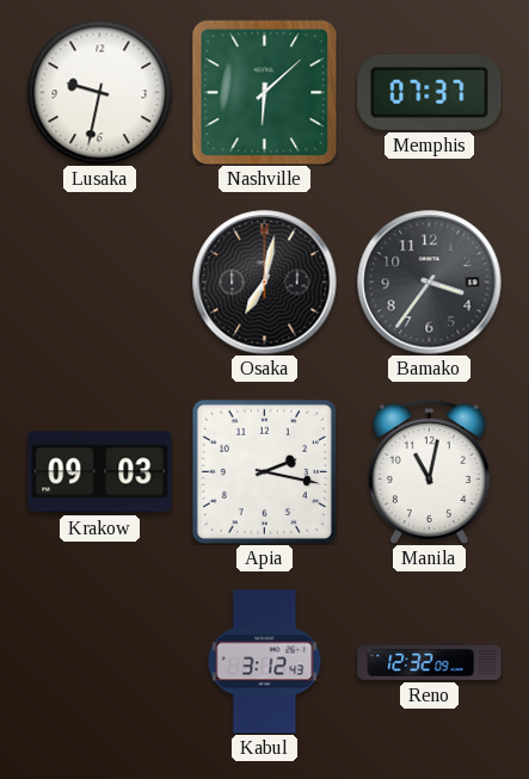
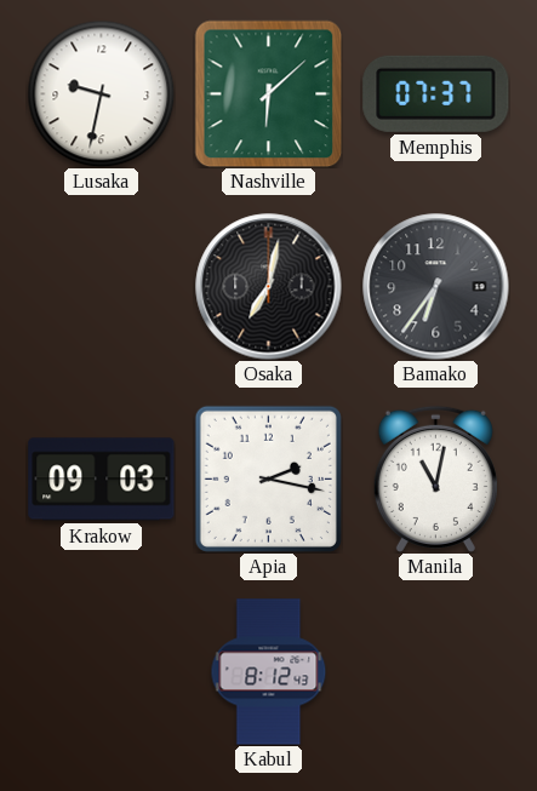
Bamako: 3:36 -> 6:36 (436, 287)
Kabul: 3:12 -> 8:12 (269, 672)
Reno: 12:32 -> none (430, 661)
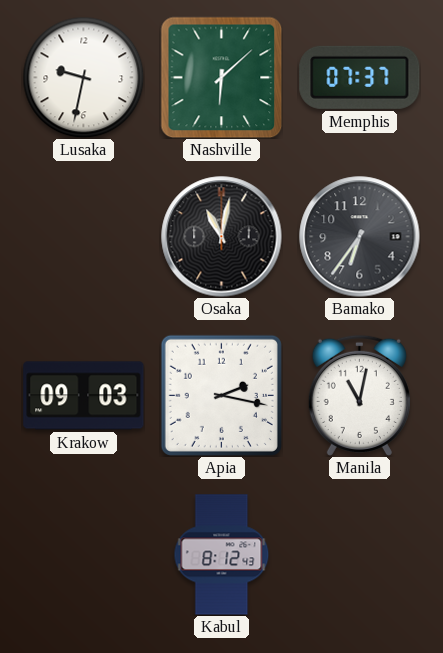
Osaka: 7:02 -> 11:02 (222, 237)
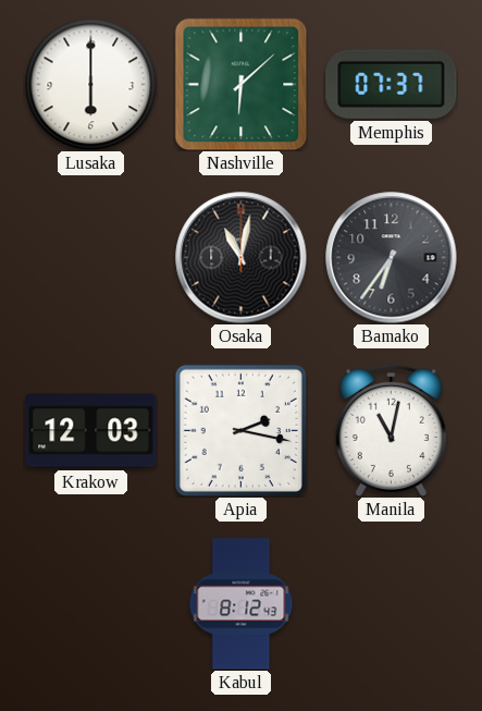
Lusaka: 9:32 -> 6:00 (90, 84)
Krakow: 09:03 -> 12:03 (91, 431)
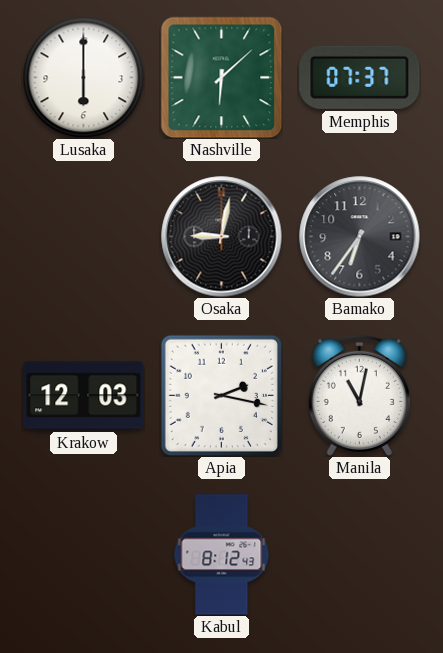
Osaka: 11:02 -> 9:02 (222, 237)
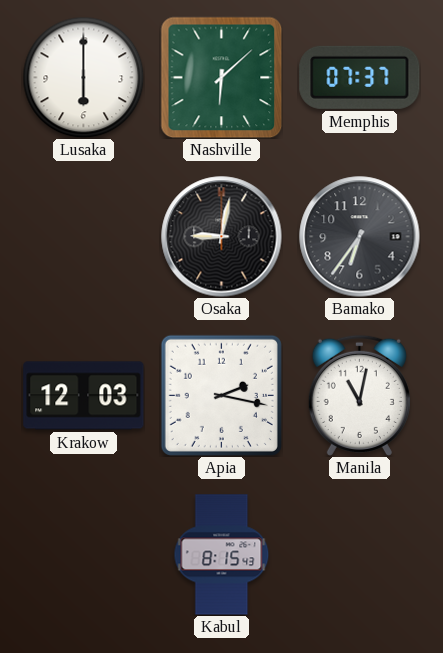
Kabul: 8:12 -> 8:15 (222, 555)
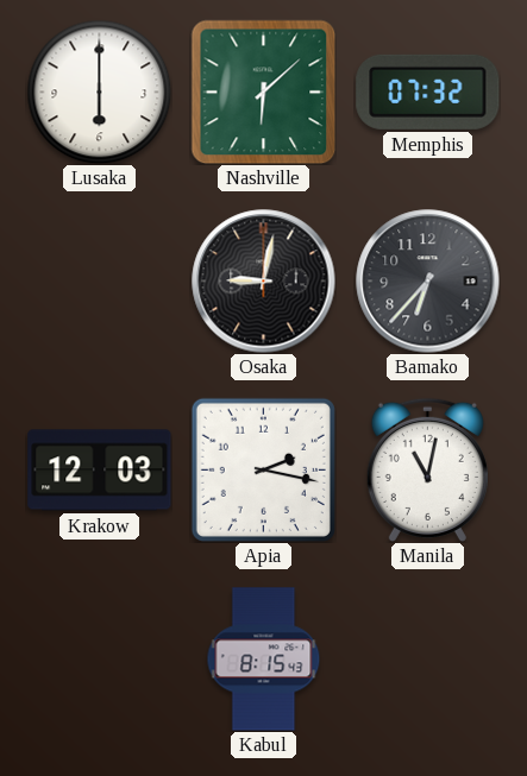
Memphis: 07:37 -> 07:32 (428, 92)
Bamako: 6:36 -> 6:37 (428, 282)
